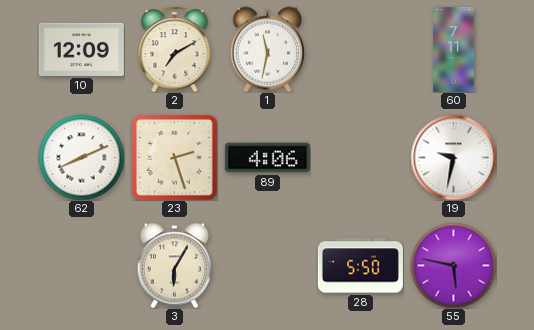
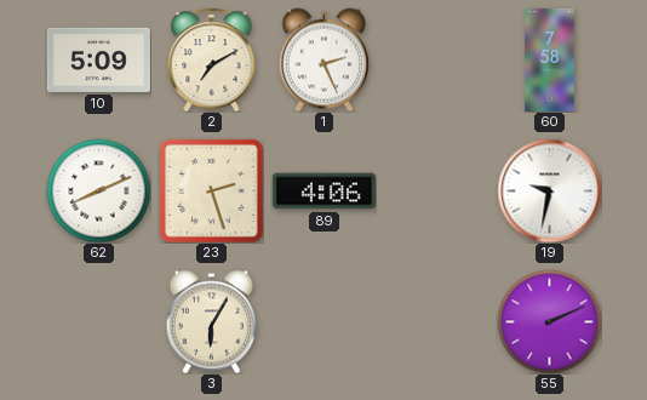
10: 12:09 -> 5:09 (98, 59)
1: 11:32 -> 2:26 (323, 59)
60: 7:11 -> 7:58 (550, 59)
28: 5:50 -> none (360, 266)
55: 5:47 -> 2:11 (549, 321)
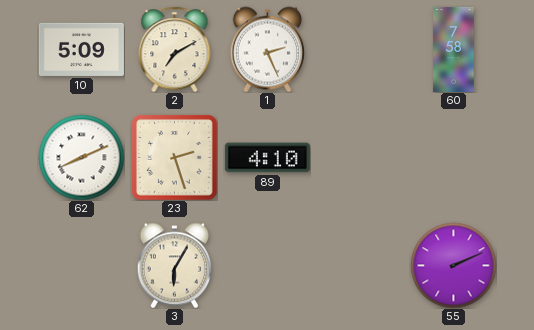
89: 4:06 -> 4:10 (267, 158)
19: 9:32 -> none (549, 190)
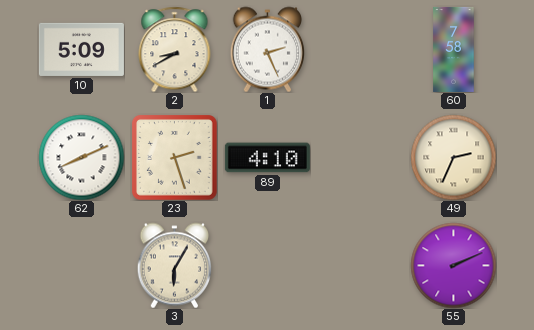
2: 7:10 -> 8:40 (175, 49)
49: none -> 2:34 (453, 157)
